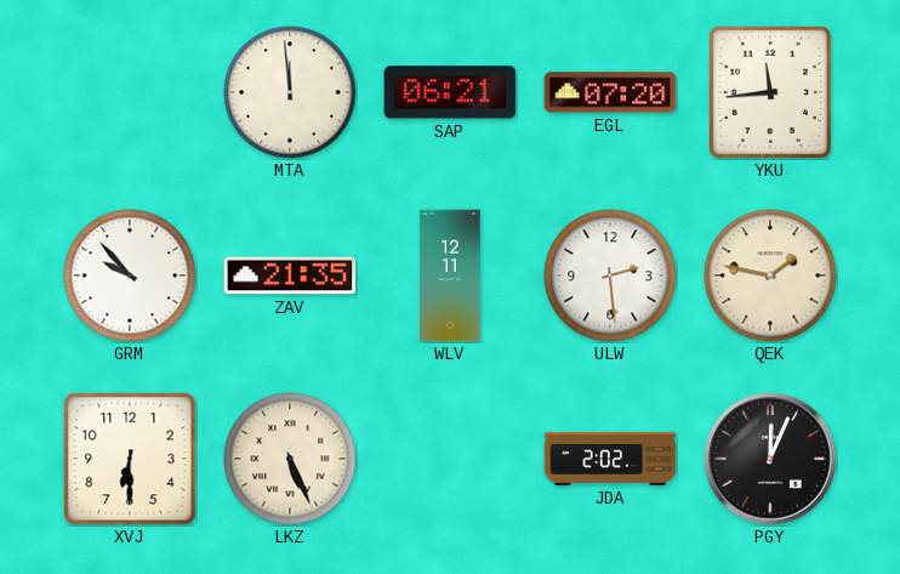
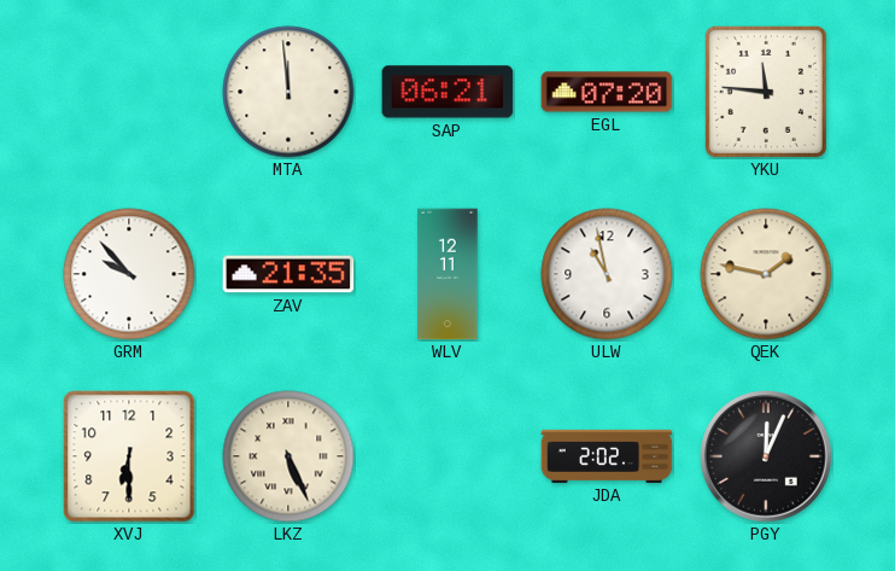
YKU: 11:44 -> 11:46 (766, 92)
ULW: 2:29 -> 10:58 (607, 274)
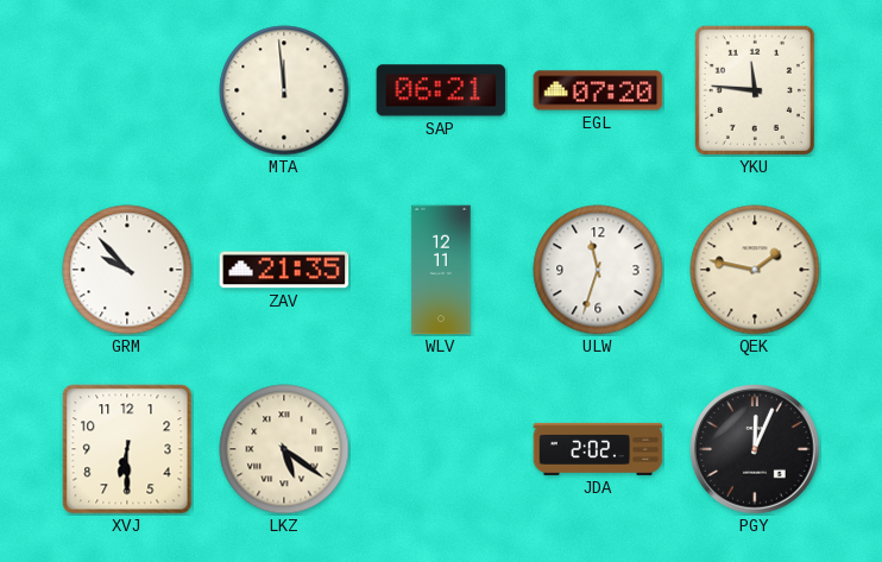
ULW: 10:58 -> 11:33 (598, 270)
LKZ: 5:26 -> 5:21 (284, 449)
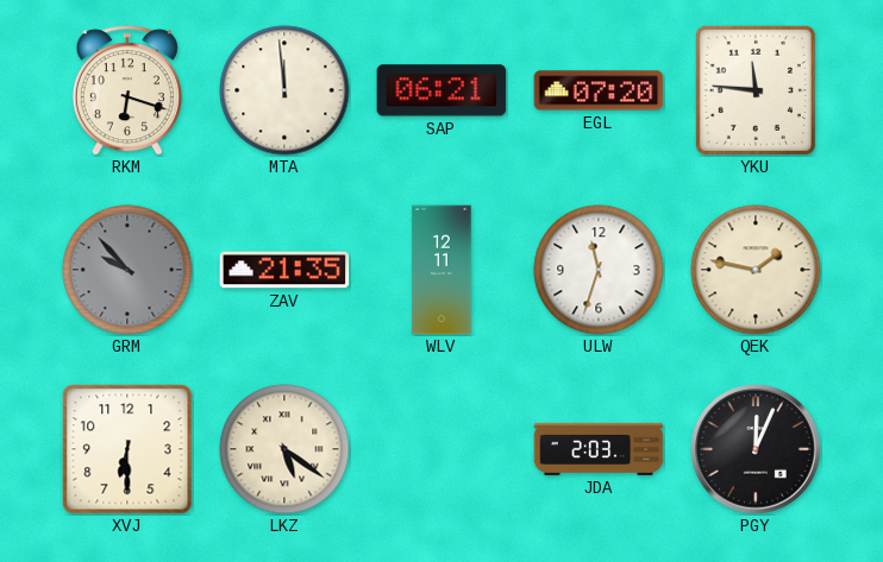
RKM: none -> 6:18 (127, 90)
GRM dial: white -> grey (127, 270)
JDA: 2:02 -> 2:03 (599, 449)
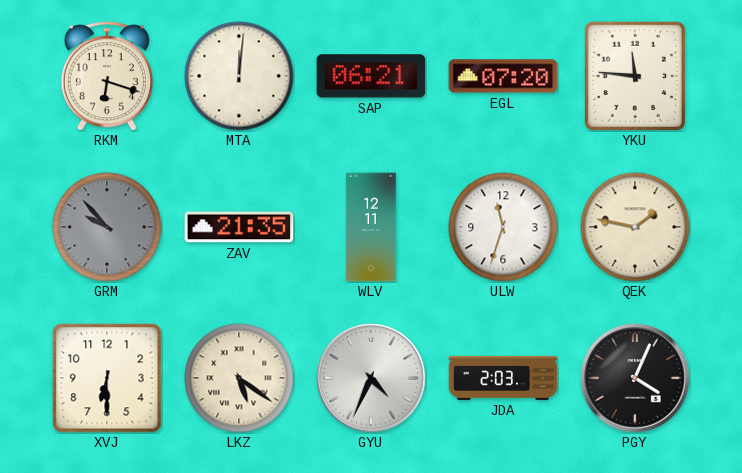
MTA: 11:59 -> 12:01 (239, 76)
GYU: none -> 4:34 (371, 378)
PGY: 12:04 -> 4:04 (635, 378)
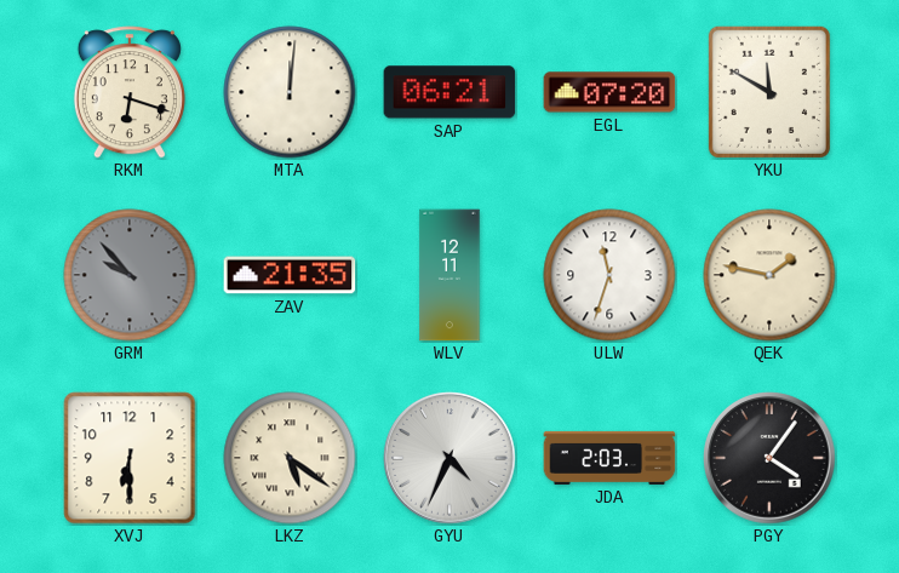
YKU: 11:46 -> 11:50 (769, 92)
PGY: 4:04 -> 4:06 (769, 458)
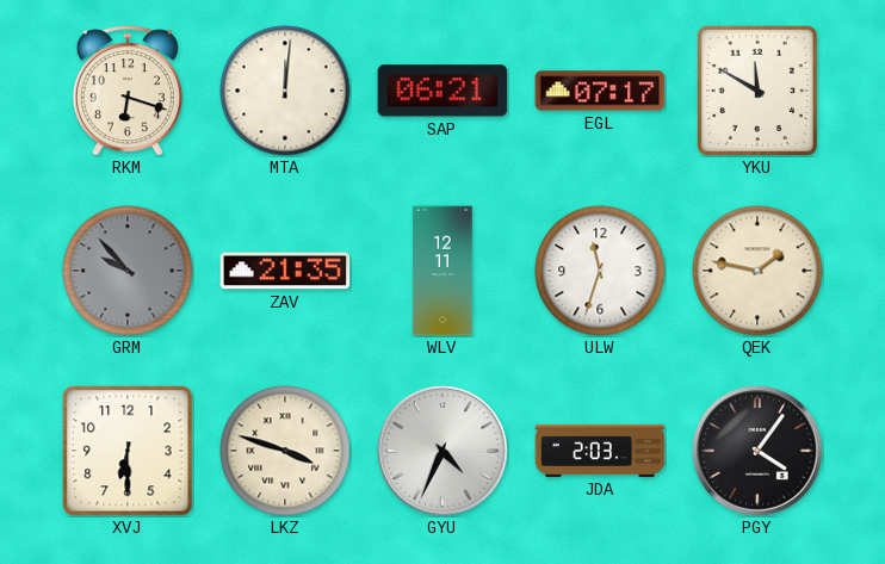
EGL: 07:20 -> 07:17 (600, 91)
LKZ: 5:21 -> 3:48 (285, 451)
